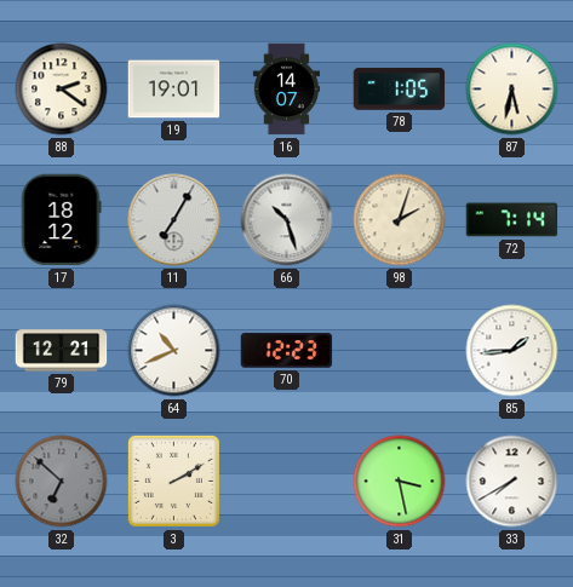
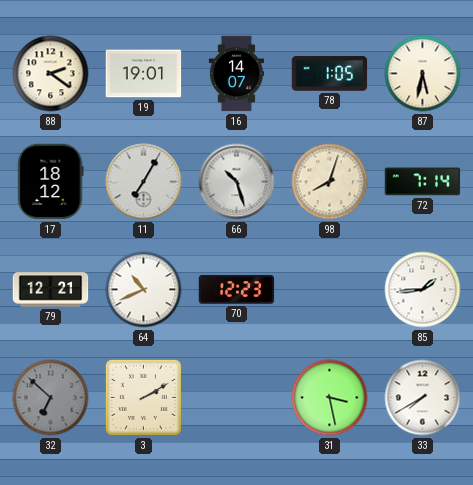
98: 2:03 -> 8:03 (330, 182)
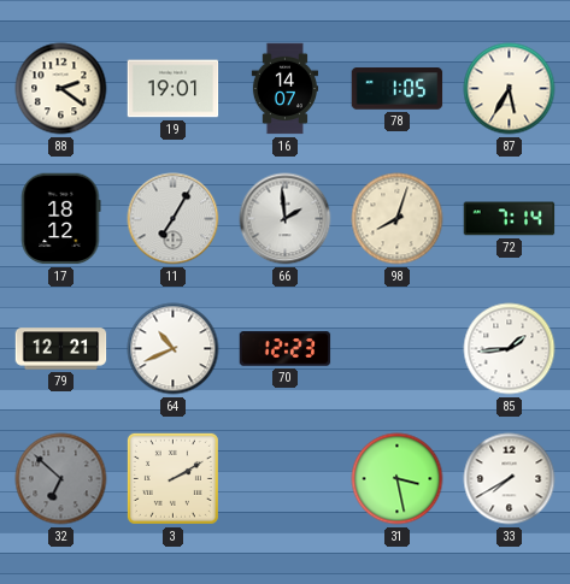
87: 5:32 -> 5:35 (510, 89)
66: 10:27 -> 1:59 (286, 219)
